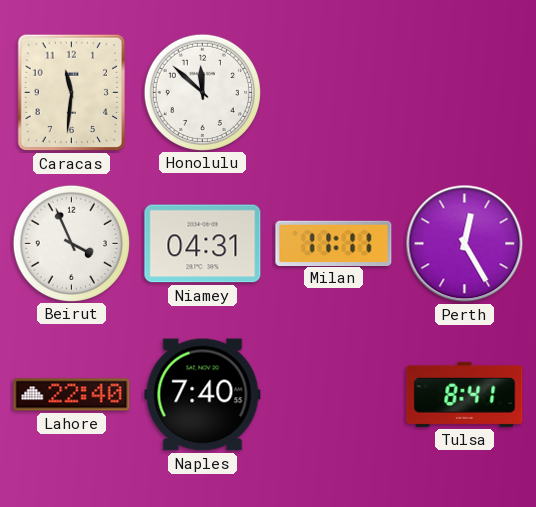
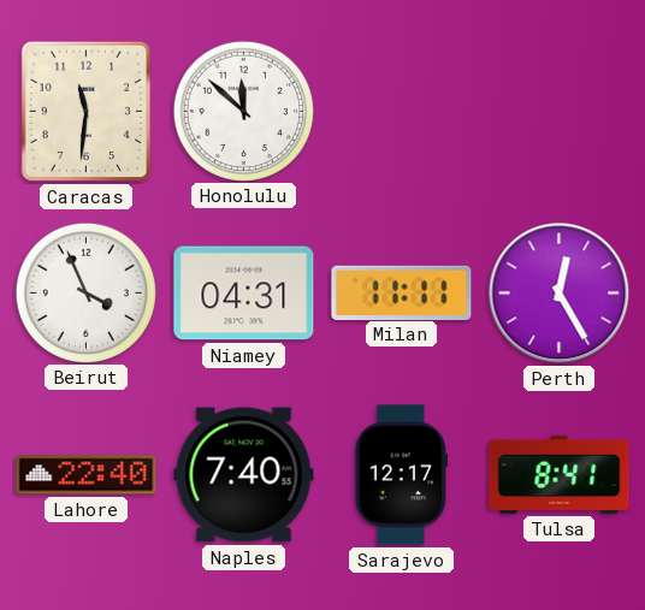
Sarajevo: none -> 12:17 (401, 475)
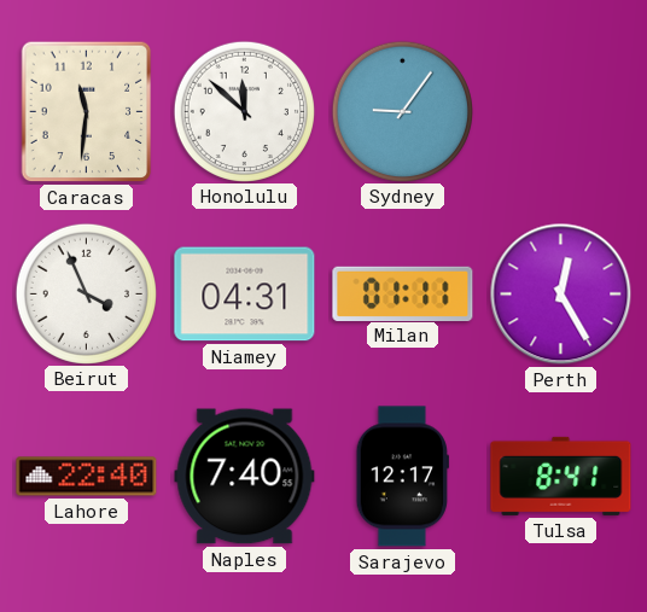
Sydney: none -> 9:06 (402, 111)
Milan: 11:11 -> 01:11 (403, 293)
